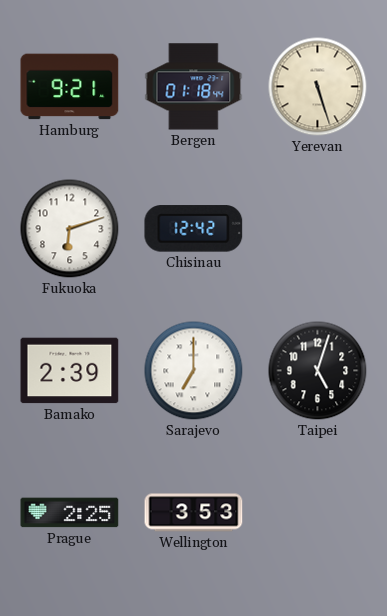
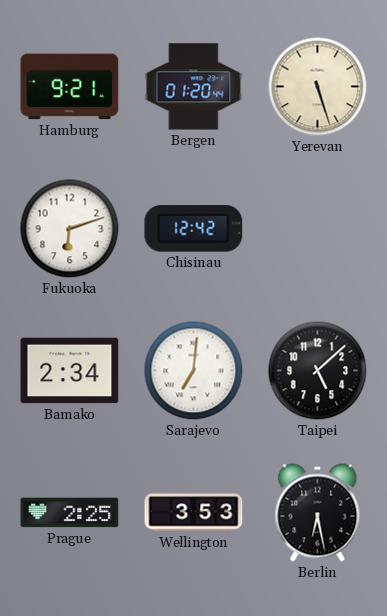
Bergen: 01:18 -> 01:20 (194, 87)
Bamako: 2:39 -> 2:34 (70, 371)
Sarajevo: 7:00 -> 7:01 (194, 371)
Taipei: 5:03 -> 5:08 (318, 371)
Berlin: none -> 6:28 (318, 513)
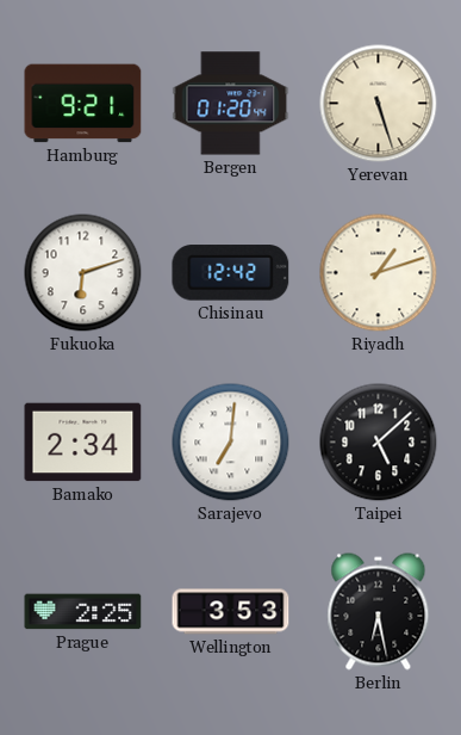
Riyadh: none -> 1:12 (379, 273)
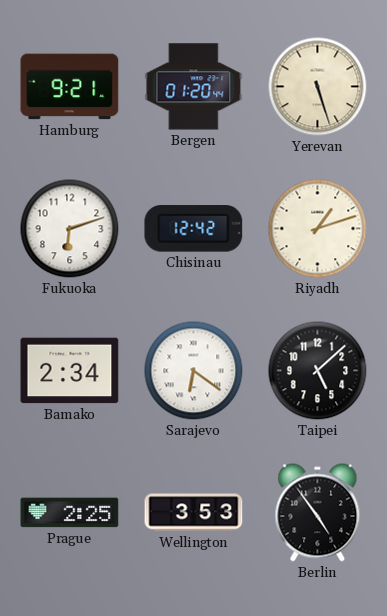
Sarajevo: 7:01 -> 6:21 (194, 371)
Berlin: 6:28 -> 4:54 (318, 513)
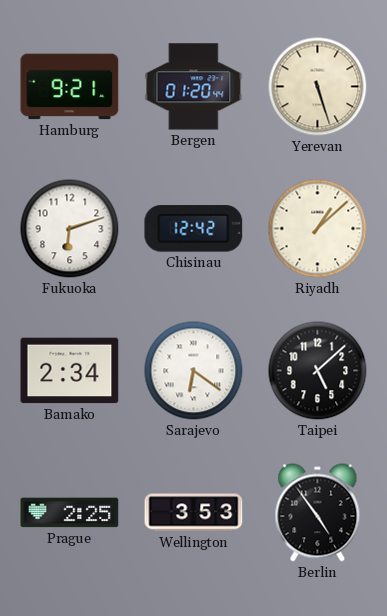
Riyadh: 1:12 -> 1:08 (318, 229)
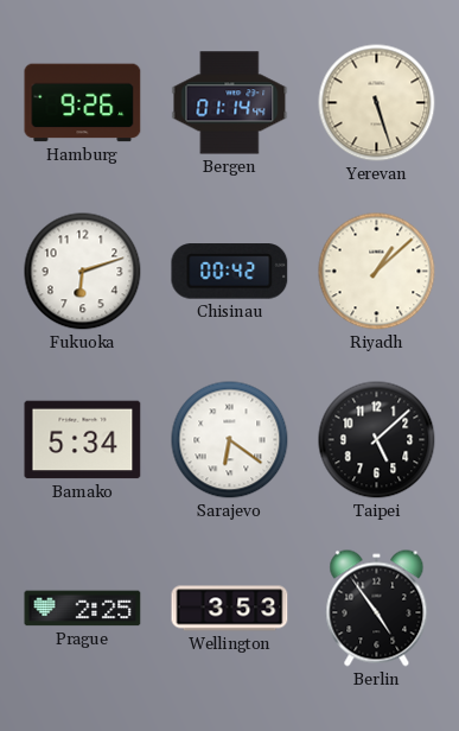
Hamburg: 9:21 -> 9:26 (83, 103)
Bergen: 01:20 -> 01:14 (230, 103)
Chisinau: 12:42 -> 00:42 (230, 272)
Bamako: 2:34 -> 5:34 (83, 440)
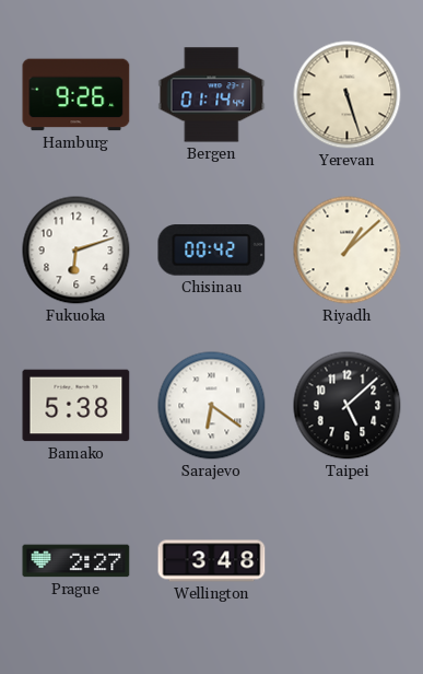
Bamako: 5:34 -> 5:38 (77, 406)
Prague: 2:25 -> 2:27 (77, 561)
Wellington: 3:53 -> 3:48 (212, 561)
Berlin: 4:54 -> none (377, 609)
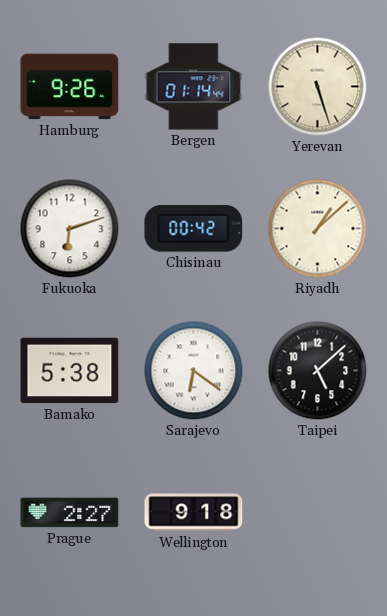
Wellington: 3:48 -> 9:18 (194, 513)
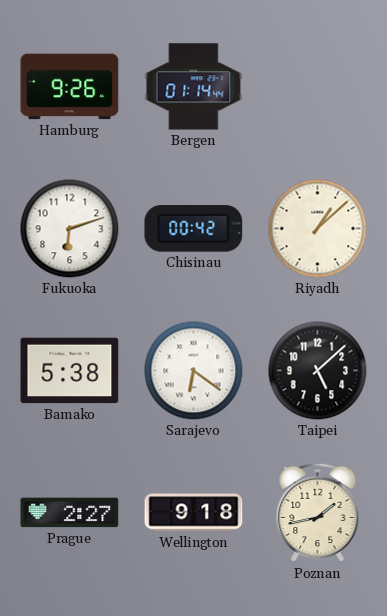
Yerevan: 5:27 -> none (318, 87)
Poznan: none -> 1:43 (318, 513)
